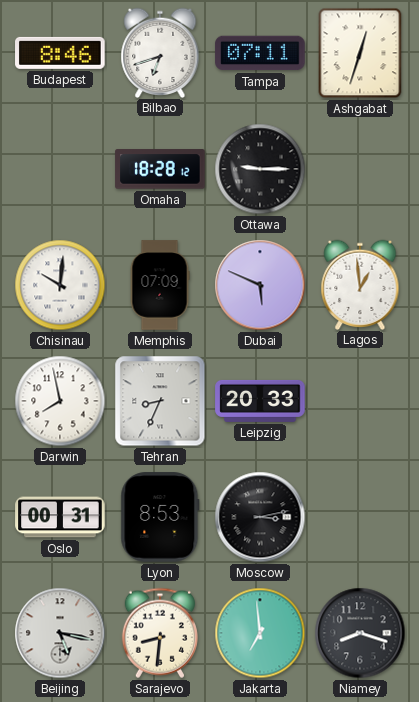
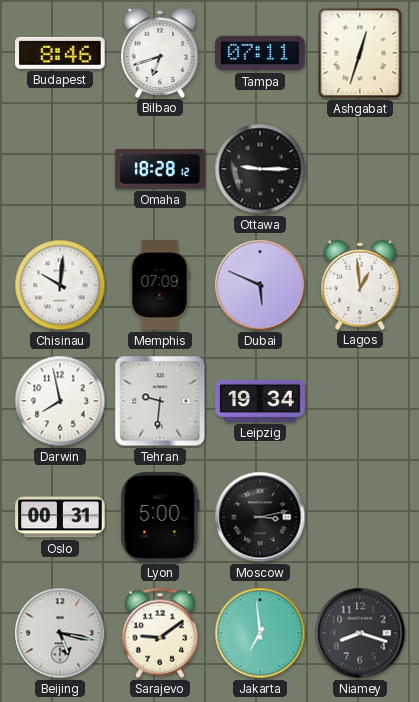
Tehran: 8:34 -> 9:31 (160, 401)
Leipzig: 20:33 -> 19:34 (260, 401)
Lyon: 8:53 -> 5:00 (160, 517)
Sarajevo: 8:31 -> 9:09 (160, 633)
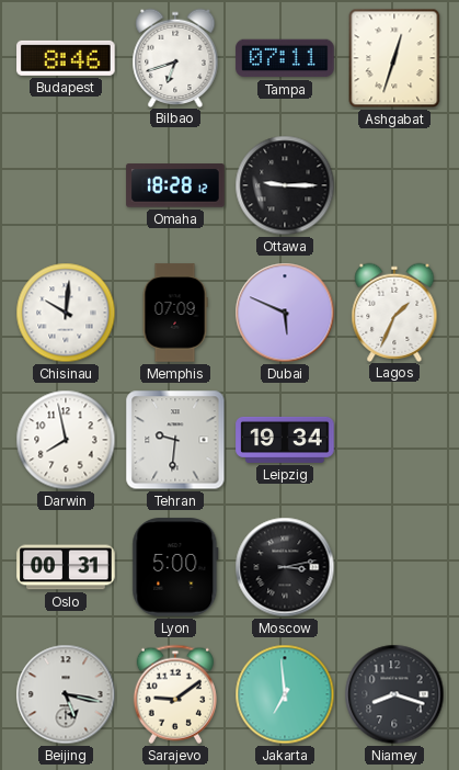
Lagos: 12:59 -> 1:34 (394, 312)
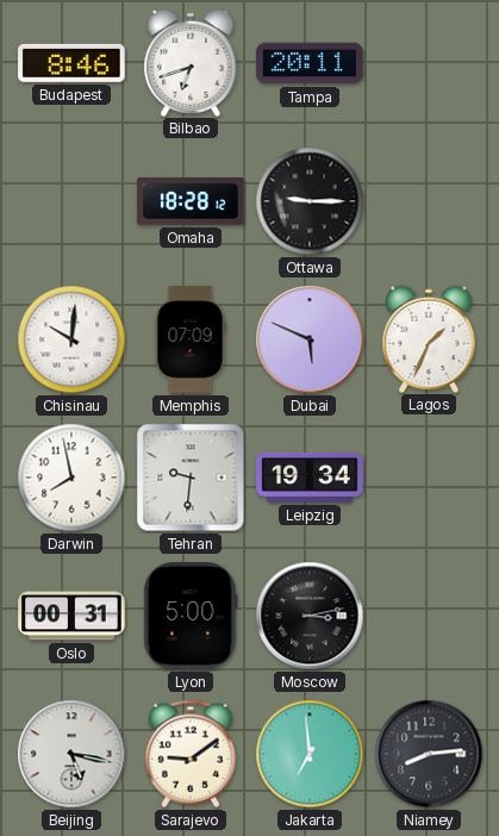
Tampa: 07:11 -> 20:11 (310, 63)
Ashgabat: 12:33 -> none (394, 58)
Niamey: 8:18 -> 8:14 (429, 754)
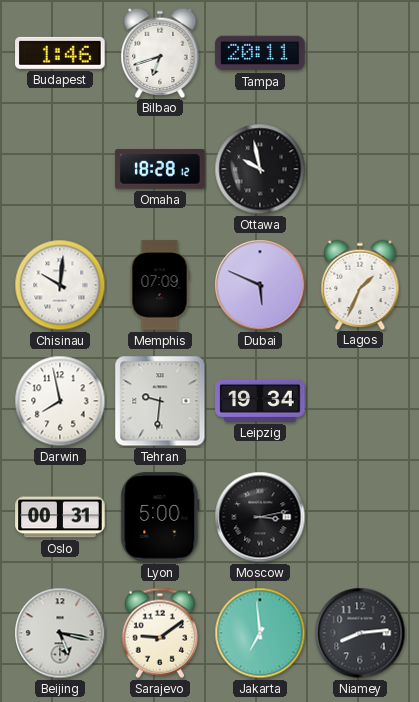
Budapest: 8:46 -> 1:46 (60, 53)
Ottawa: 9:15 -> 9:58 (260, 169)
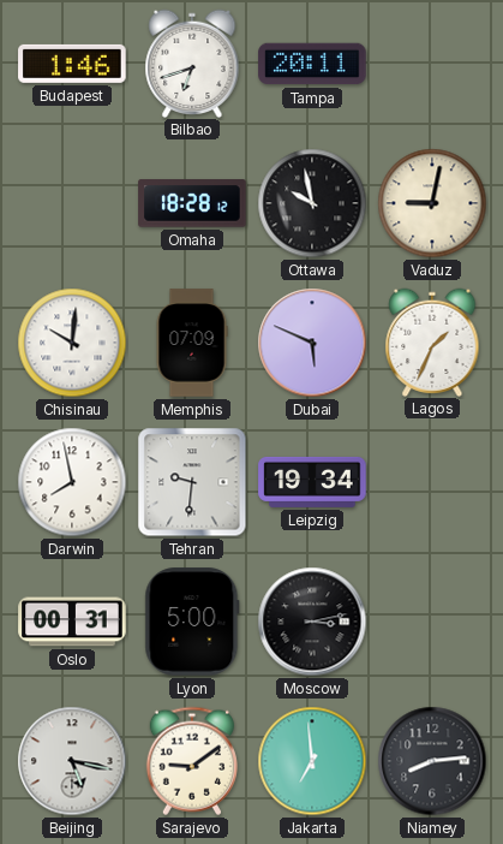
Vaduz: none -> 9:02 (432, 203)
